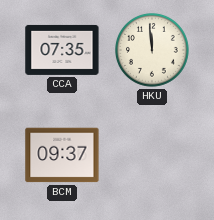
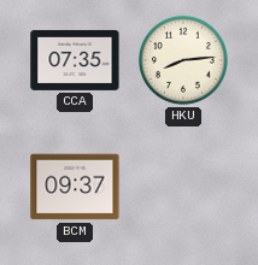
HKU: 11:59 -> 8:14 (184, 61)
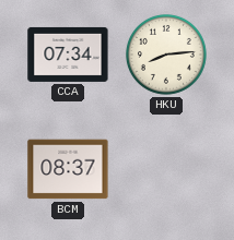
CCA: 07:35 -> 07:34 (68, 55)
BCM: 09:37 -> 08:37 (68, 169)
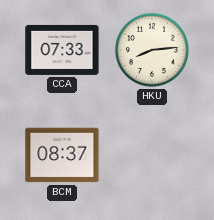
CCA: 07:34 -> 07:33 (62, 50)
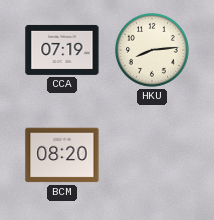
CCA: 07:33 -> 07:19 (62, 50)
BCM: 08:37 -> 08:20 (62, 155)
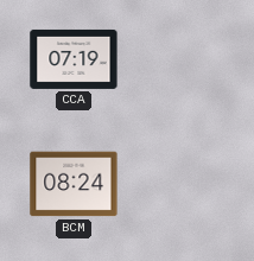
HKU: 8:14 -> none (153, 51)
BCM: 08:20 -> 08:24 (74, 184)
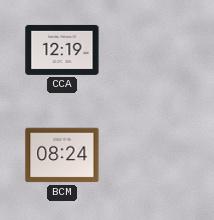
CCA: 07:19 -> 12:19 (62, 50)
